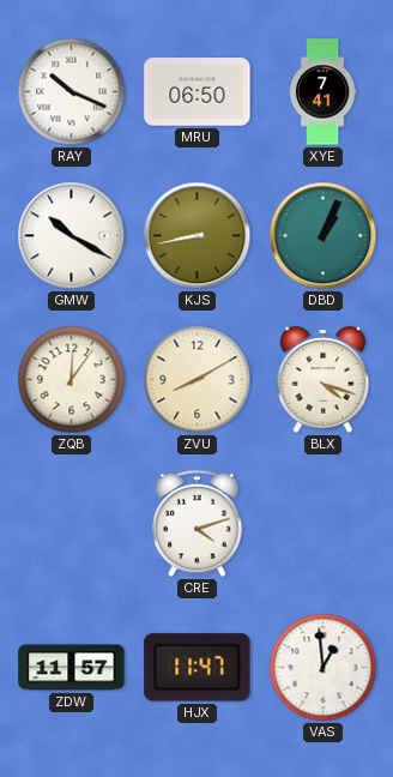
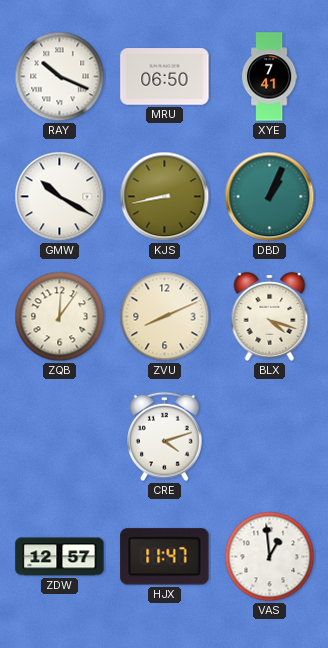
ZVU: 8:10 -> 8:11 (165, 317)
ZDW: 11:57 -> 12:57 (60, 557)
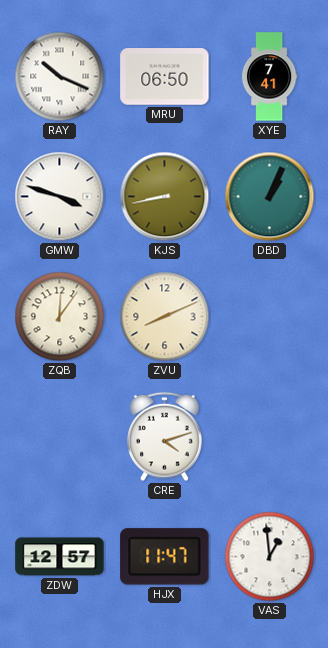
GMW: 10:20 -> 3:48 (60, 197)
BLX: 4:18 -> none (270, 316)
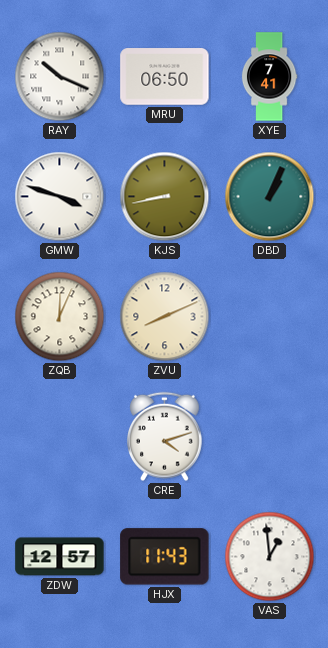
ZQB: 12:06 -> 12:04 (60, 317)
HJX: 11:47 -> 11:43 (165, 557)
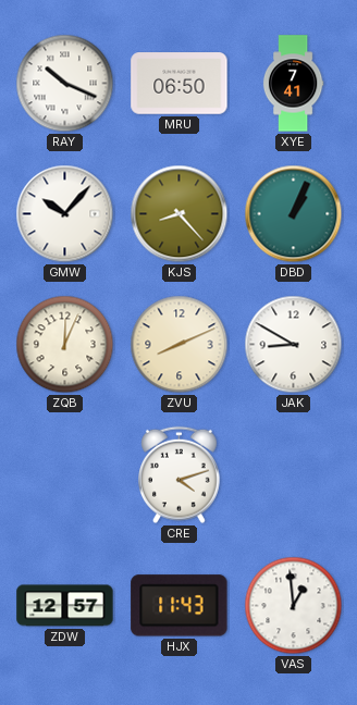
GMW: 3:48 -> 10:07 (65, 214)
KJS: 8:43 -> 8:23 (180, 214)
JAK: none -> 8:50 (294, 345)
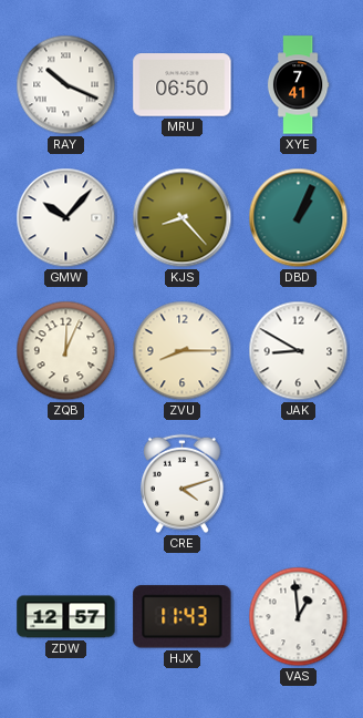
ZVU: 8:11 -> 8:15 (183, 351)
